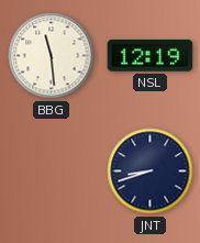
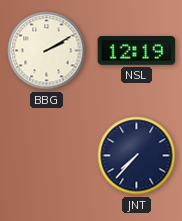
BBG: 11:29 -> 2:10 (47, 51)
JNT: 8:42 -> 7:37 (137, 156)
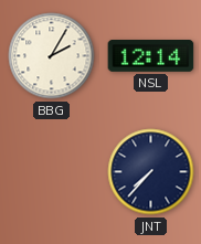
BBG: 2:10 -> 2:05 (52, 56)
NSL: 12:19 -> 12:14 (151, 56)
